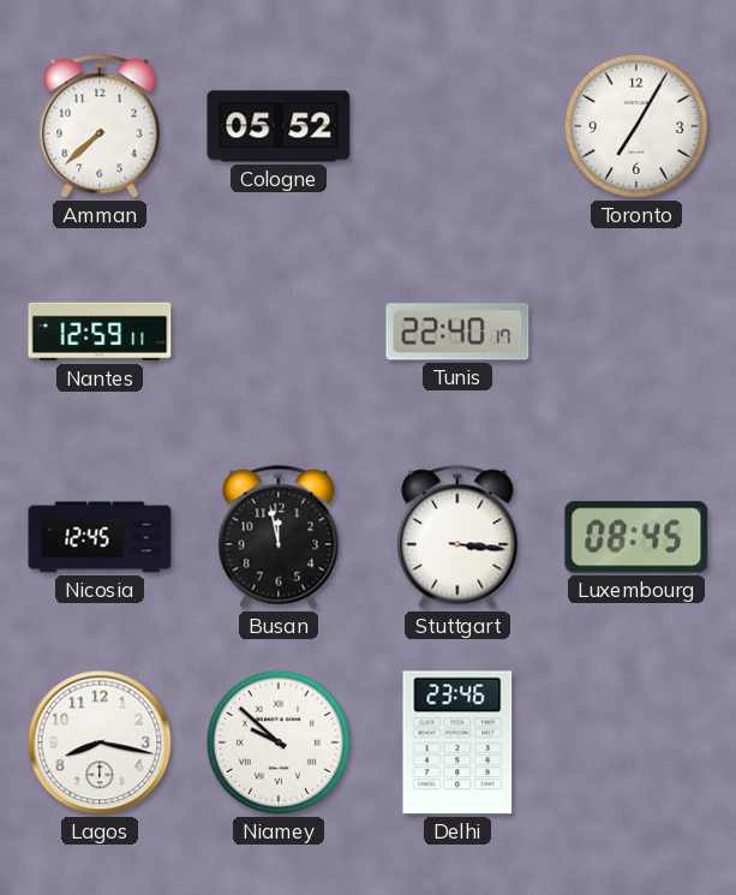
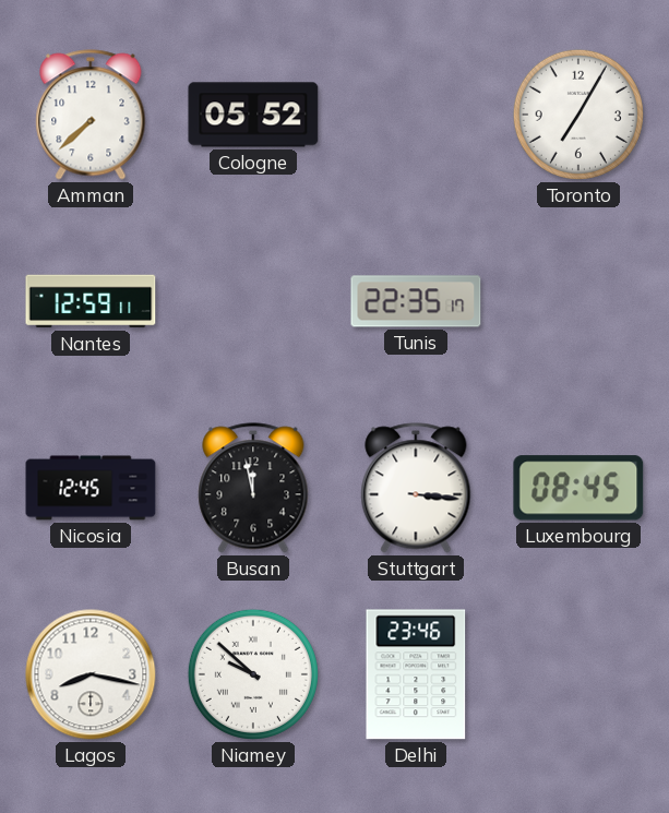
Tunis: 22:40 -> 22:35 (416, 301)
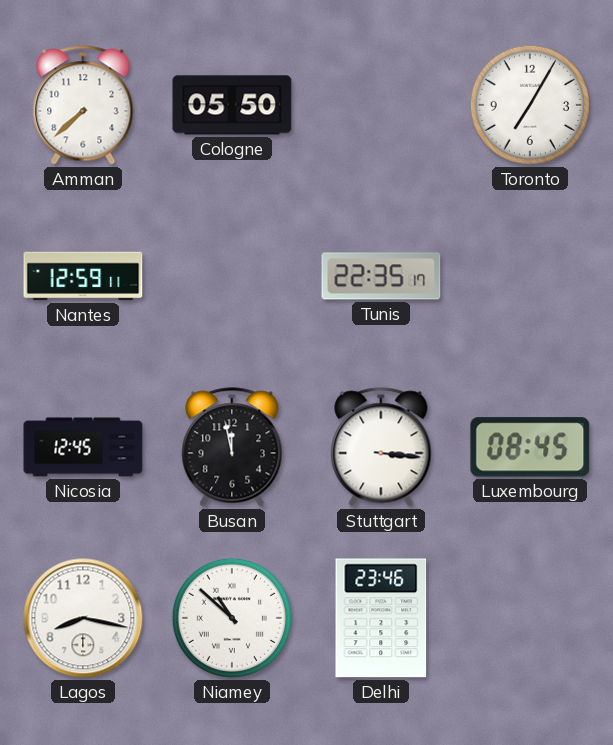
Cologne: 05:52 -> 05:50 (232, 105)
Niamey: 9:52 -> 10:52 (232, 618)
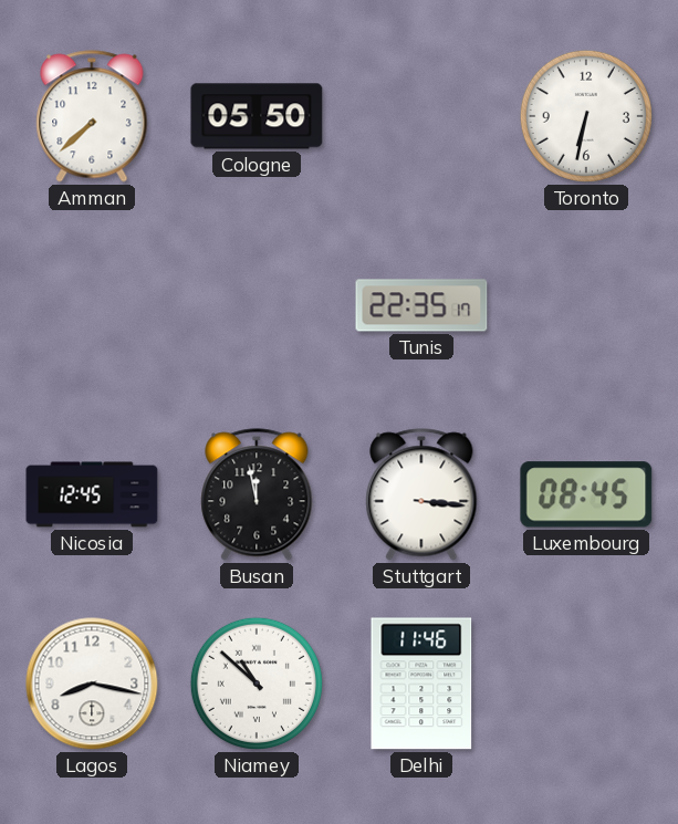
Toronto: 7:05 -> 6:32 (586, 116)
Nantes: 12:59 -> none (83, 276)
Delhi: 23:46 -> 11:46 (421, 684)
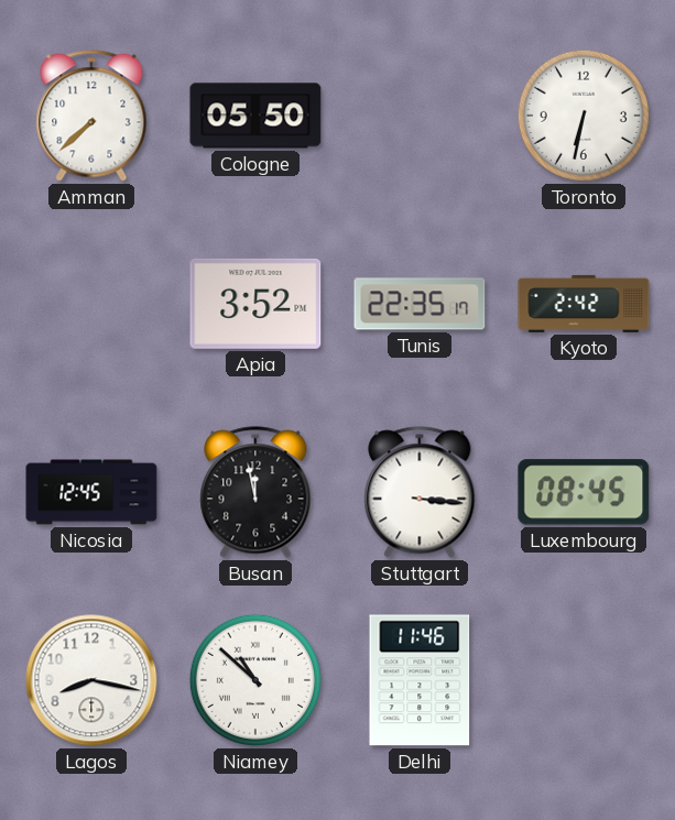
Apia: none -> 3:52 (255, 304)
Kyoto: none -> 2:42 (584, 304)
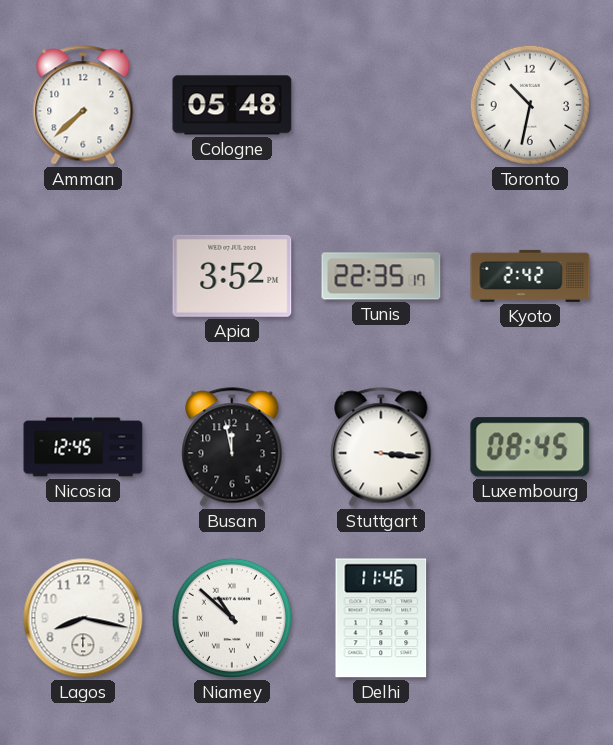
Cologne: 05:50 -> 05:48 (232, 105)
Toronto: 6:32 -> 10:32 (530, 105)
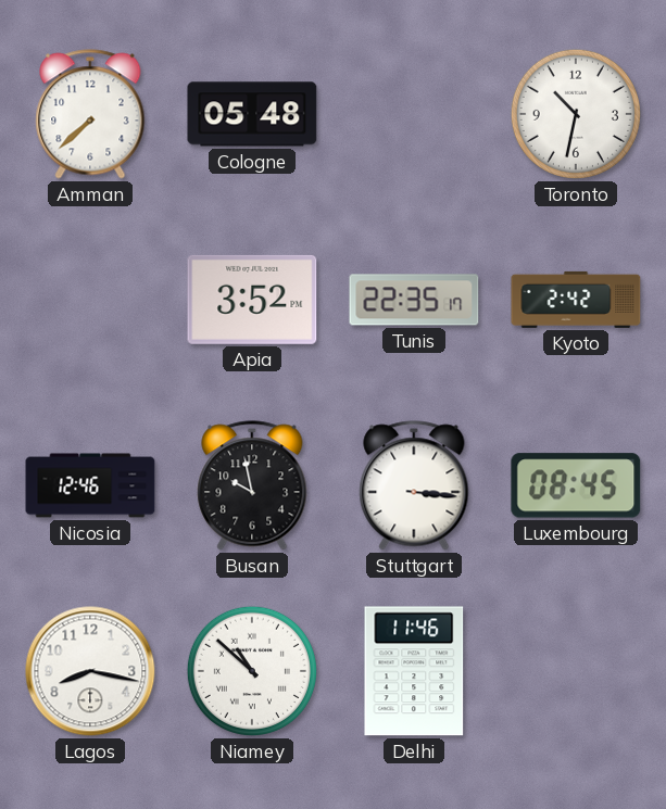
Nicosia: 12:45 -> 12:46 (90, 485)
Busan: 11:58 -> 9:58 (252, 485)
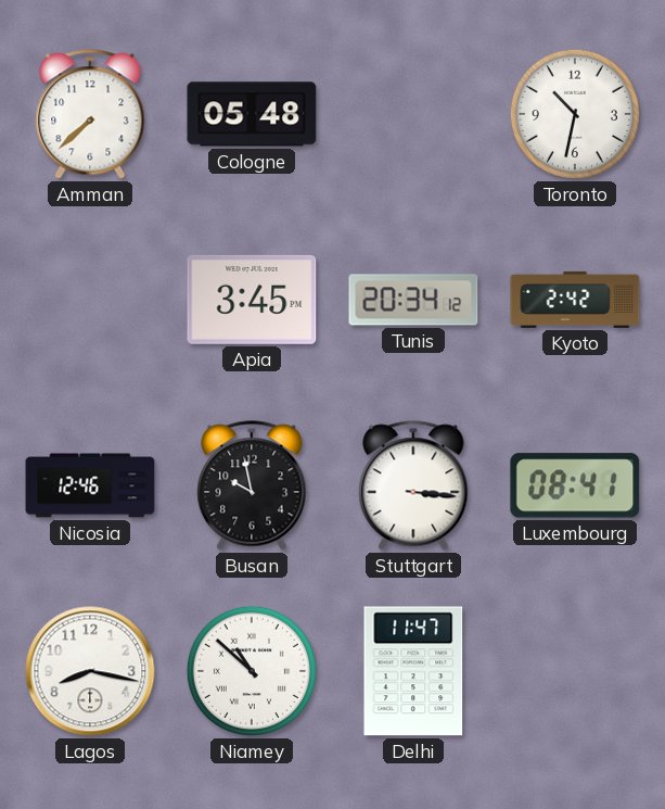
Apia: 3:52 -> 3:45 (252, 300)
Tunis: 22:35 -> 20:34 (413, 300)
Luxembourg: 08:45 -> 08:41 (575, 485)
Delhi: 11:46 -> 11:47 (413, 671)
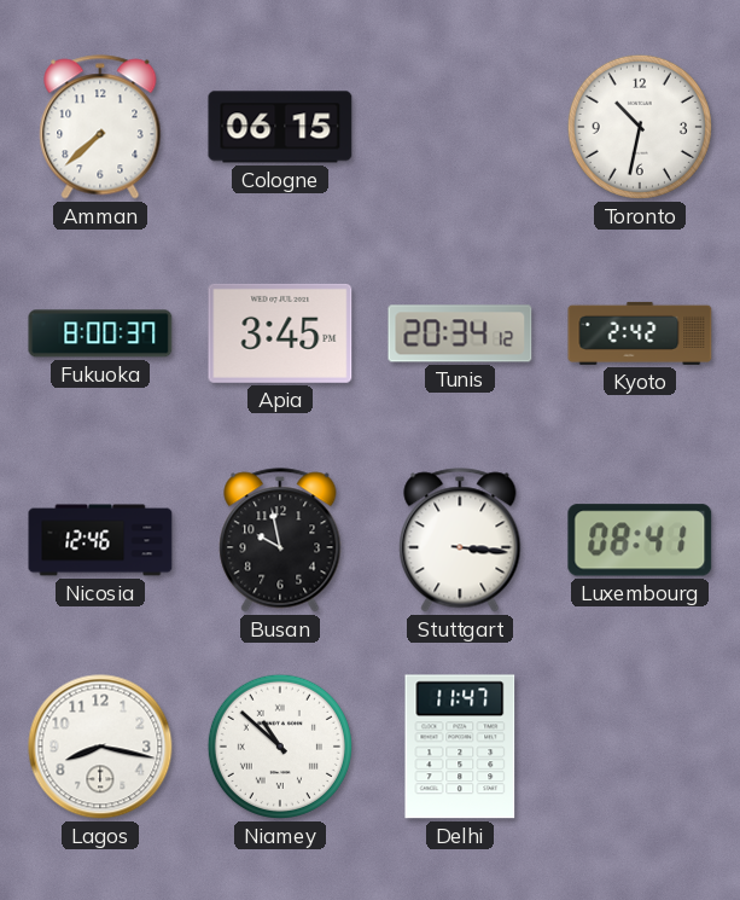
Cologne: 05:48 -> 06:15 (280, 127)
Fukuoka: none -> 8:00 (100, 333)
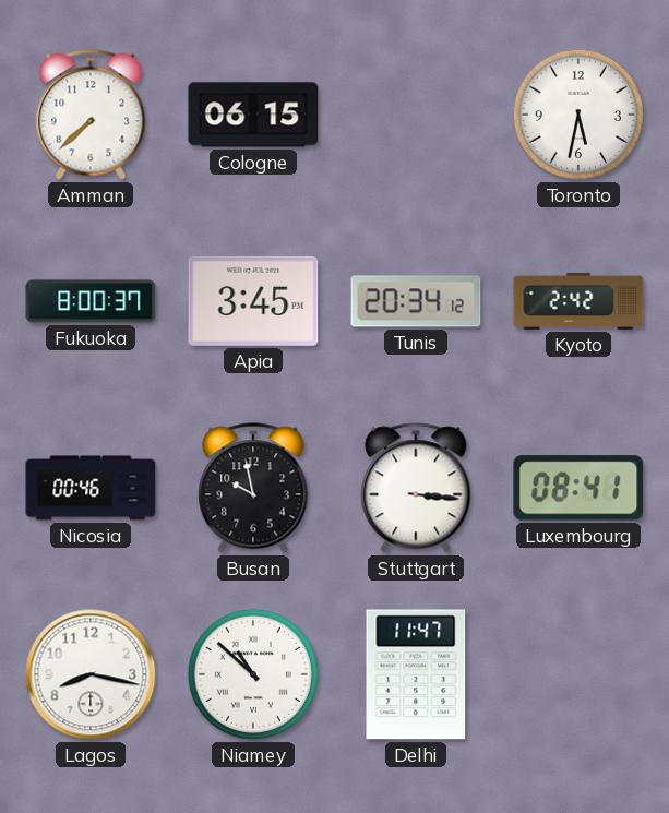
Toronto: 10:32 -> 5:32 (578, 115)
Nicosia: 12:46 -> 00:46 (91, 488)
